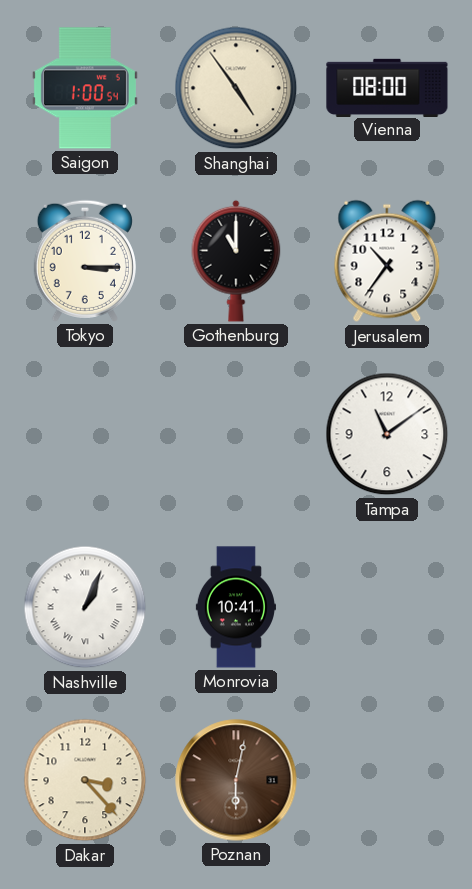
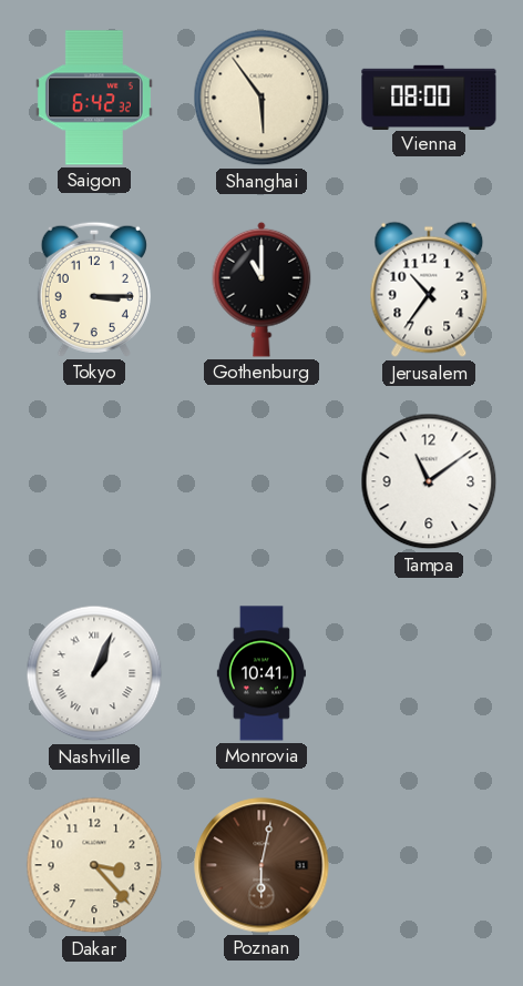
Saigon: 1:00 -> 6:42 (94, 98)
Shanghai: 4:54 -> 5:54 (261, 98)
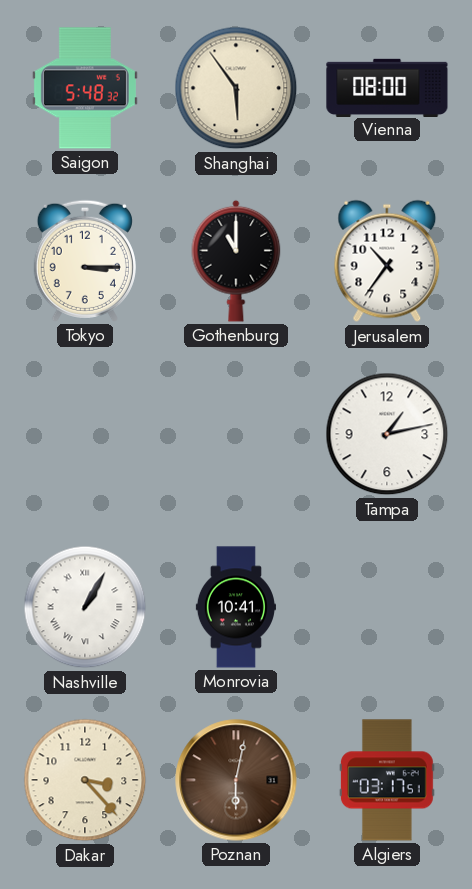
Saigon: 6:42 -> 5:48 (85, 88)
Tampa: 11:09 -> 1:13 (387, 434)
Nashville: 1:04 -> 1:05 (85, 607)
Algiers: none -> 03:17 (387, 780)
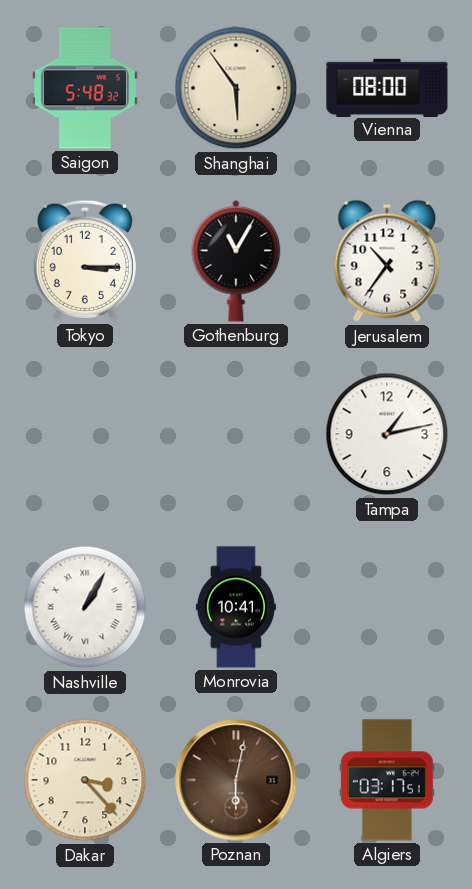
Gothenburg: 11:00 -> 11:05 (236, 261)
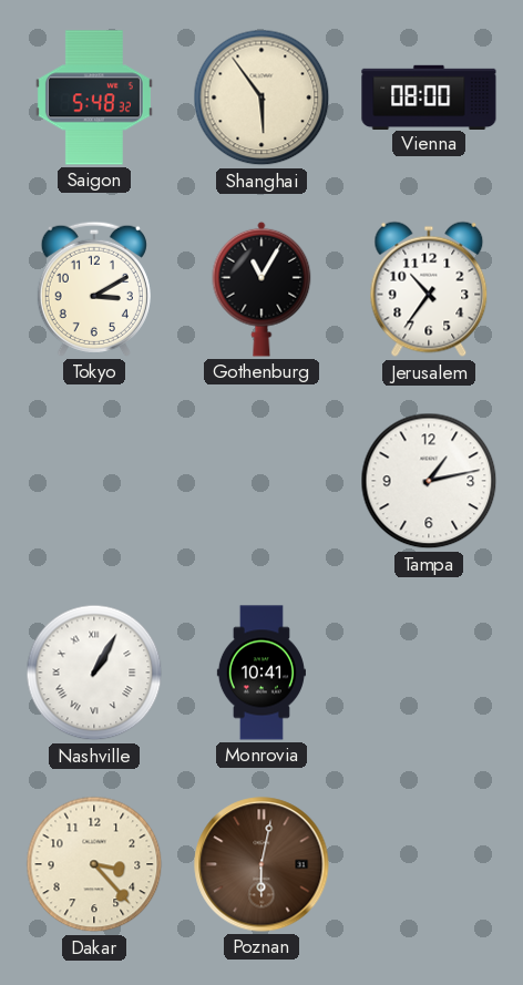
Tokyo: 3:15 -> 3:10 (94, 289)
Algiers: 03:17 -> none (387, 780)
